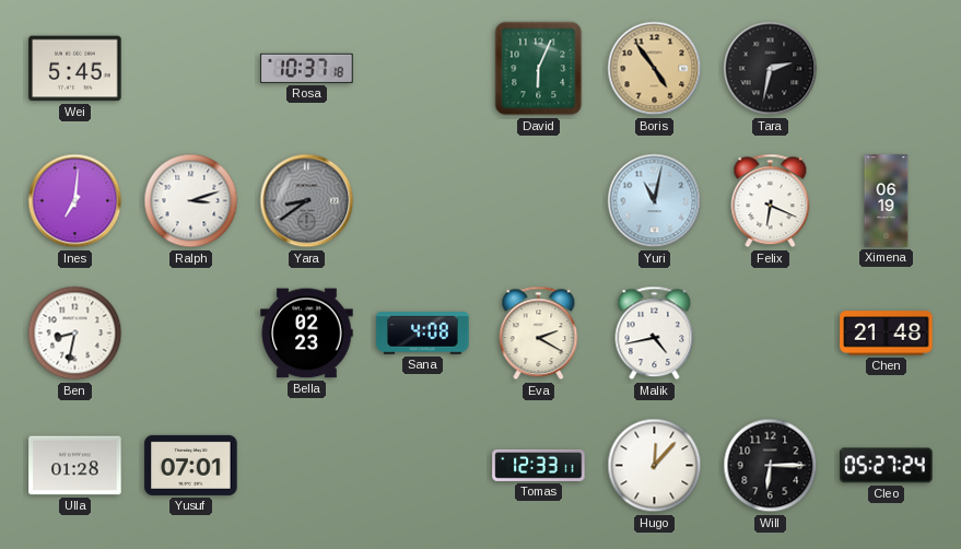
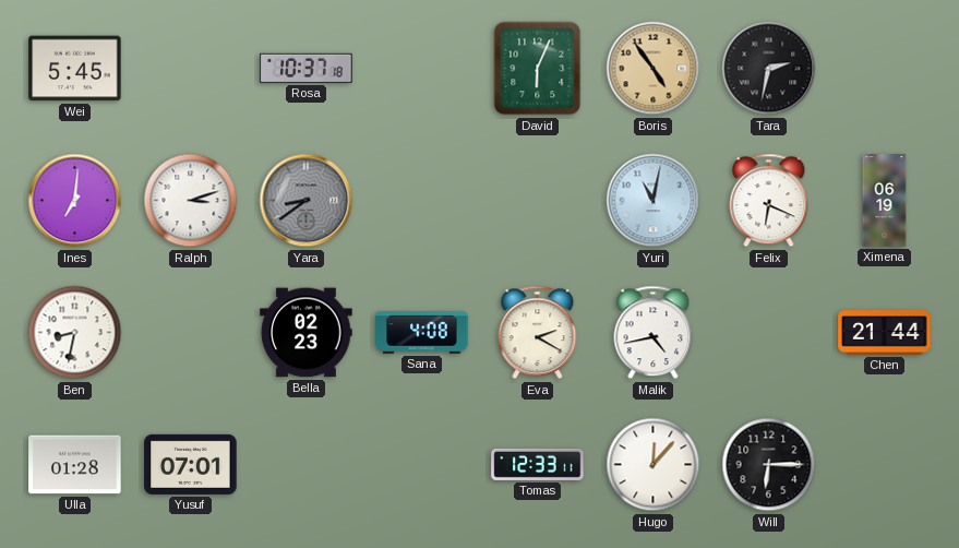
Chen: 21:48 -> 21:44 (885, 333)
Cleo: 05:27 -> none (887, 466)
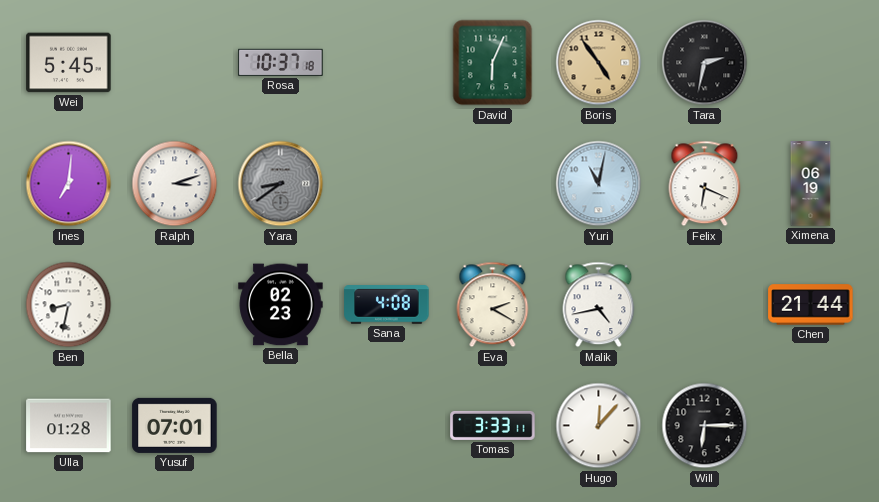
Tomas: 12:33 -> 3:33 (493, 425)
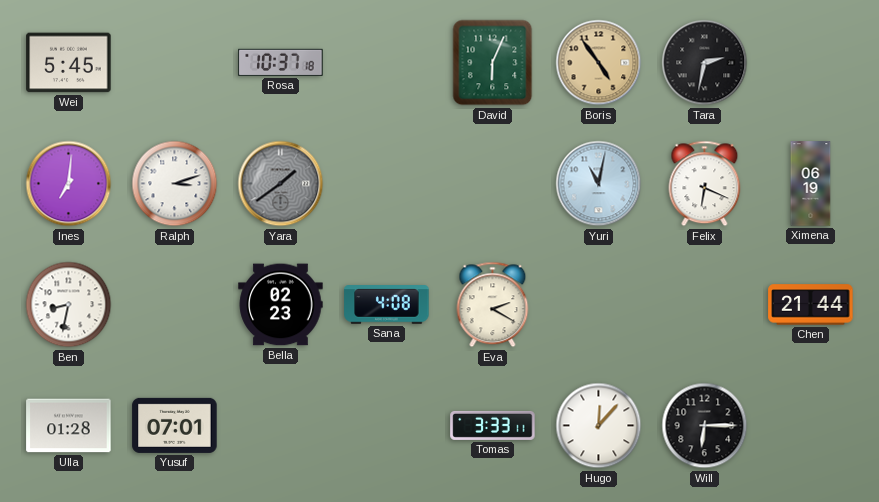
Yara: 8:39 -> 1:39 (281, 184)
Malik: 4:43 -> none (599, 305)
